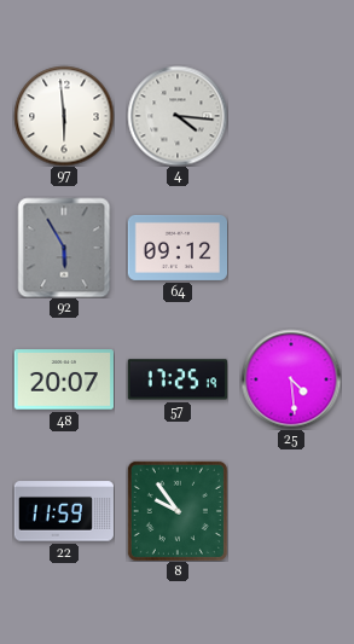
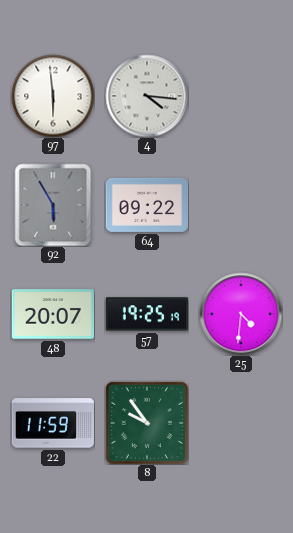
64: 09:12 -> 09:22 (146, 205)
57: 17:25 -> 19:25 (147, 314)
25: 4:29 -> 4:31 (241, 314)
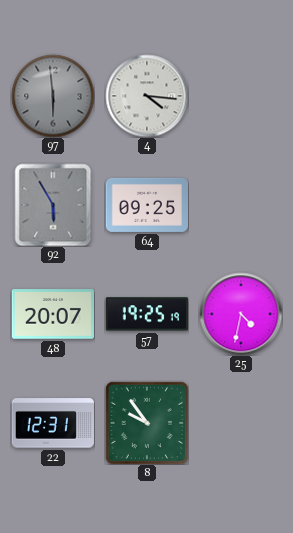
97 dial: white -> grey (53, 96)
64: 09:22 -> 09:25 (146, 205)
25: 4:31 -> 4:32 (241, 314)
22: 11:59 -> 12:31 (53, 423)
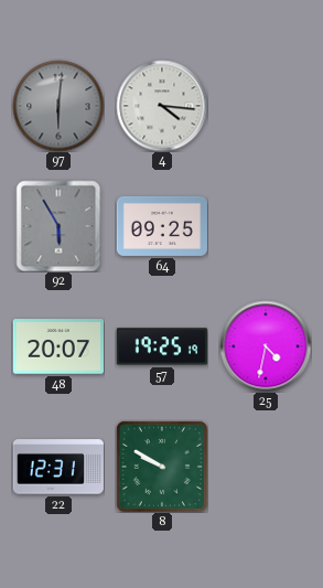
97: 5:59 -> 6:01 (58, 106)
8: 9:54 -> 9:50 (162, 467)
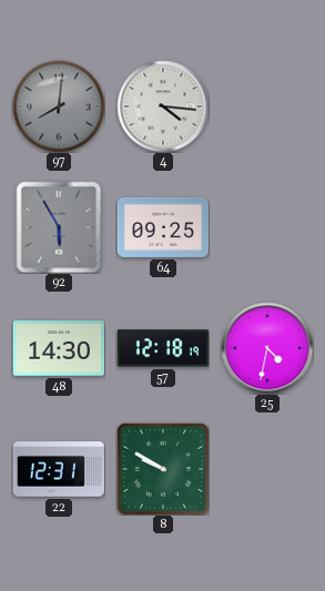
97: 6:01 -> 8:01 (59, 106)
48: 20:07 -> 14:30 (58, 348)
57: 19:25 -> 12:18 (163, 348)
